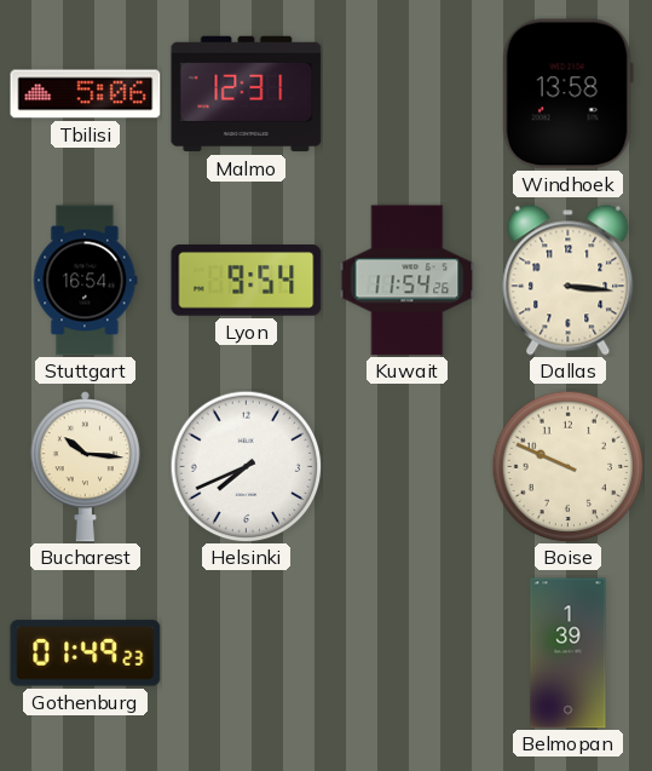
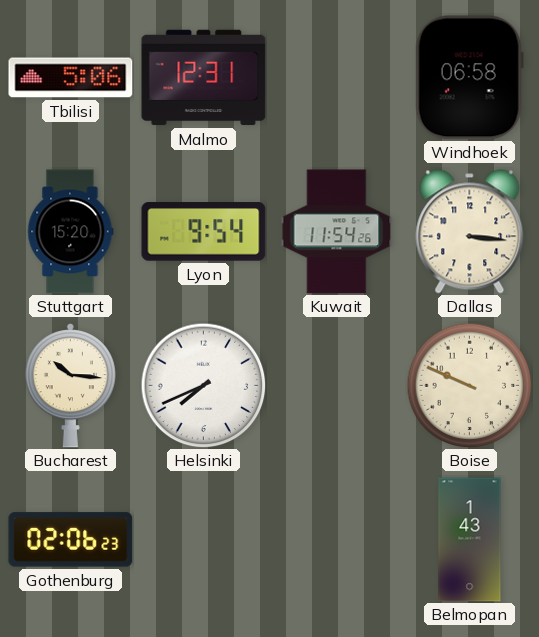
Windhoek: 13:58 -> 06:58 (469, 78)
Stuttgart: 16:54 -> 15:20 (71, 232)
Gothenburg: 01:49 -> 02:06 (71, 540)
Belmopan: 1:39 -> 1:43 (470, 540)
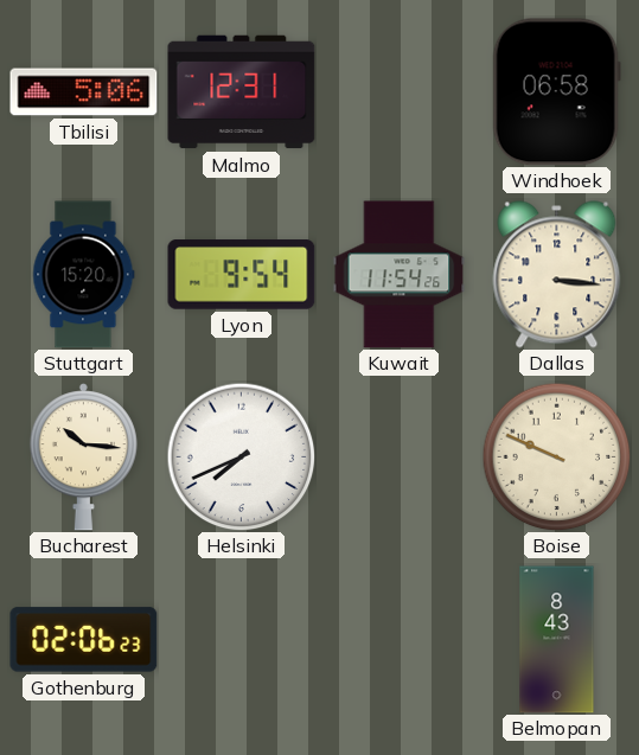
Belmopan: 1:43 -> 8:43 (557, 640)
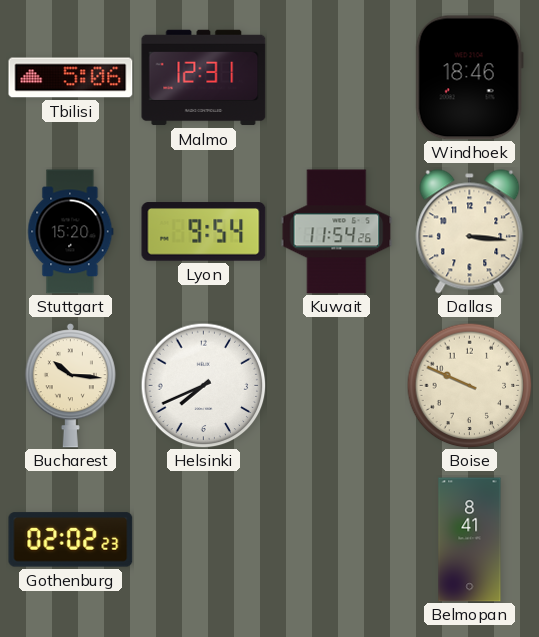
Windhoek: 06:58 -> 18:46 (469, 78)
Gothenburg: 02:06 -> 02:02 (71, 540)
Belmopan: 8:43 -> 8:41 (470, 540)
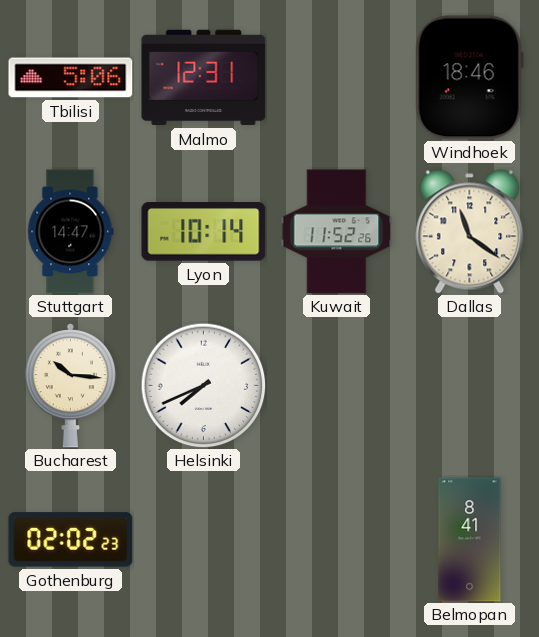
Stuttgart: 15:20 -> 14:47 (71, 232)
Lyon: 9:54 -> 10:14 (204, 232)
Kuwait: 11:54 -> 11:52 (337, 232)
Dallas: 3:16 -> 11:21 (470, 232)
Boise: 9:49 -> none (469, 385)
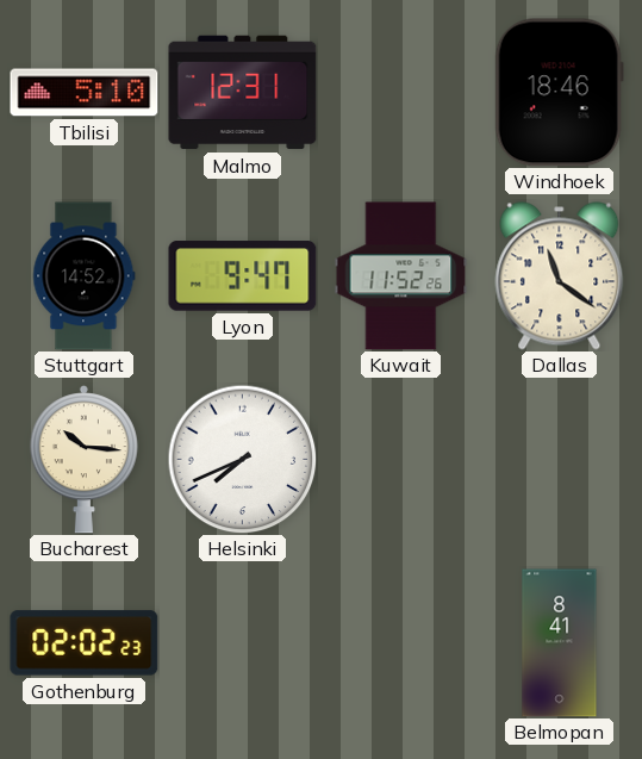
Tbilisi: 5:06 -> 5:10 (85, 93)
Stuttgart: 14:47 -> 14:52 (85, 276)
Lyon: 10:14 -> 9:47 (243, 276)
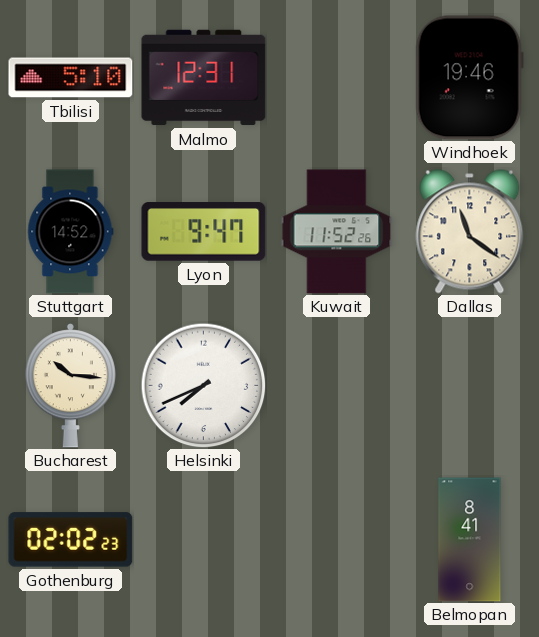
Windhoek: 18:46 -> 19:46 (469, 78)
